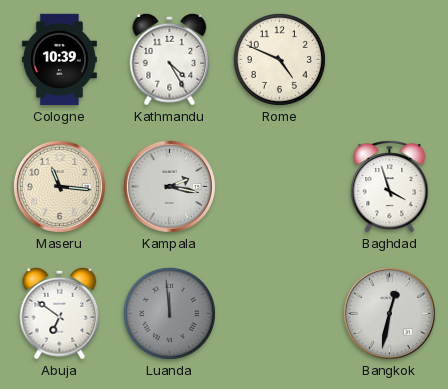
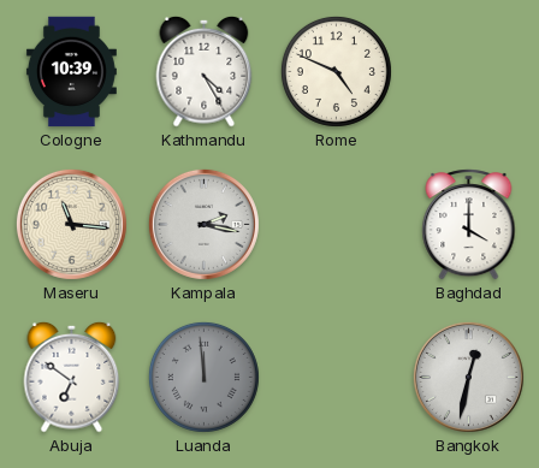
Baghdad: 3:57 -> 4:00 (469, 225)
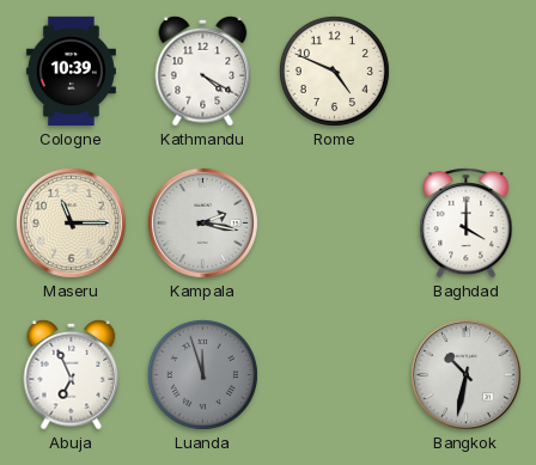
Kathmandu: 4:25 -> 4:20 (203, 71)
Maseru: 11:16 -> 11:15 (71, 222)
Abuja: 6:51 -> 6:56 (72, 374)
Luanda: 11:59 -> 11:57 (202, 374)
Bangkok: 12:32 -> 10:32 (465, 374)
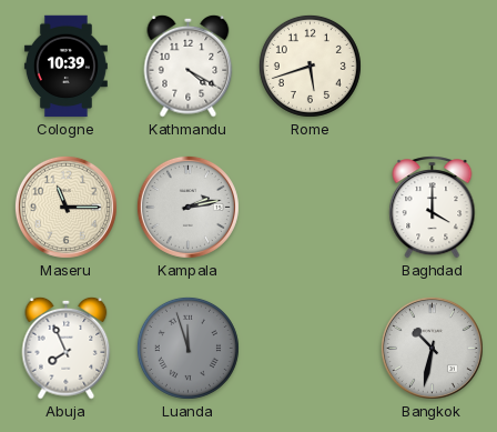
Rome: 4:49 -> 5:42 (310, 66)
Kampala: 2:17 -> 2:13 (187, 207)
Abuja: 6:56 -> 7:56 (67, 348)
